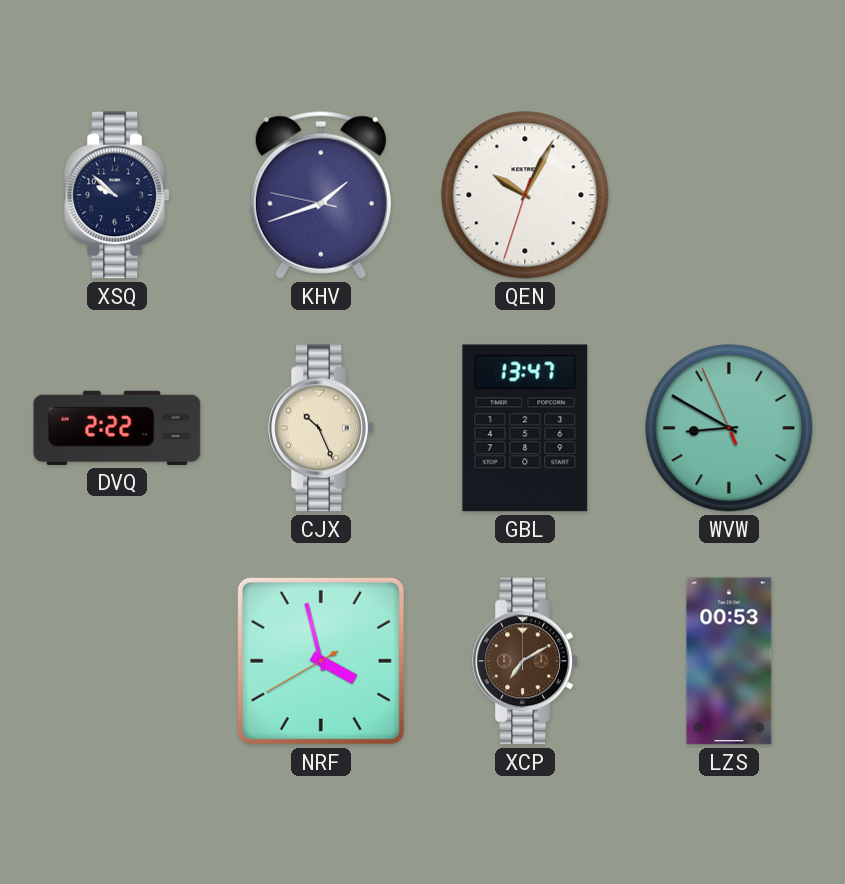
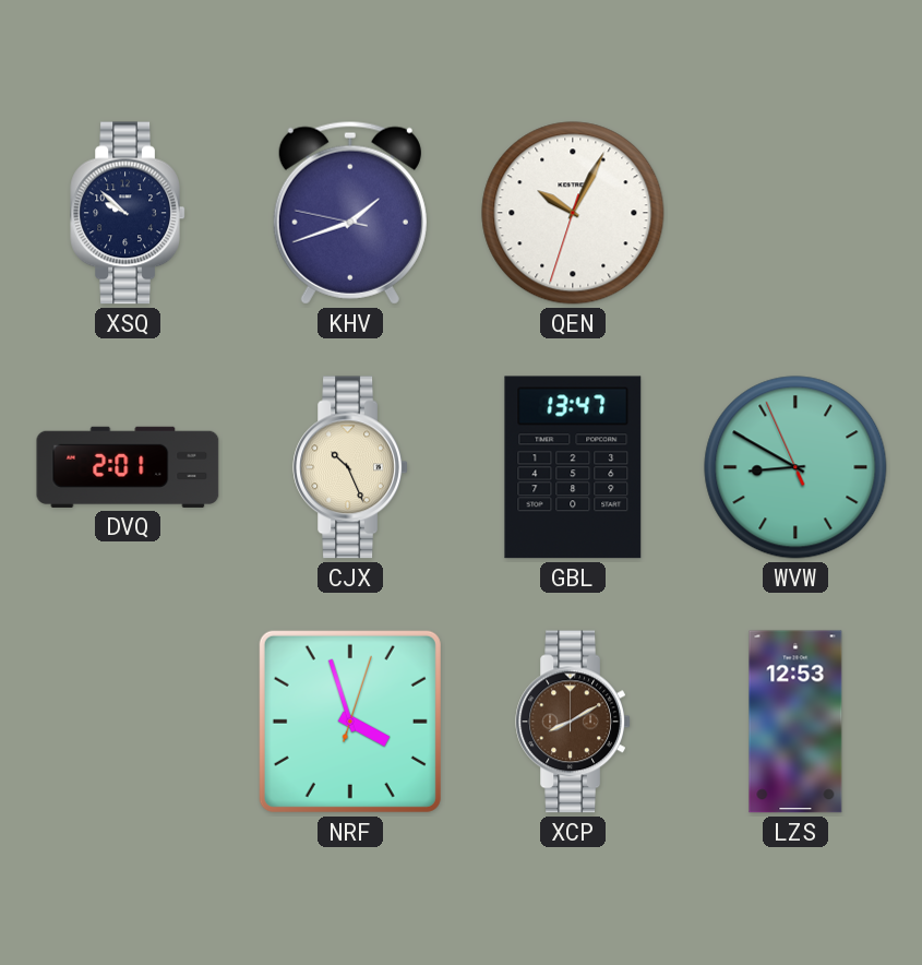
DVQ: 2:22 -> 2:01 (128, 467)
NRF: 3:57:40 -> 3:57:03 (350, 722)
XCP: 7:10 -> 8:10 (573, 722)
LZS: 00:53 -> 12:53 (795, 722)
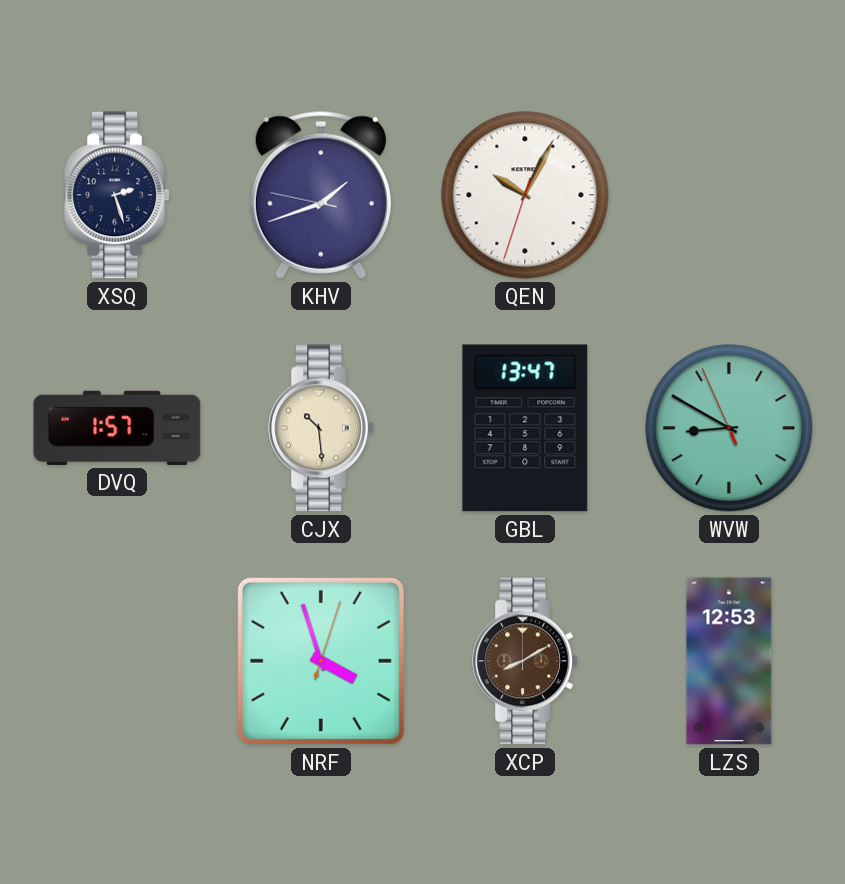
XSQ: 9:52 -> 2:27 (117, 195)
DVQ: 2:01 -> 1:57 (117, 428)
CJX: 10:26 -> 10:29 (321, 428)
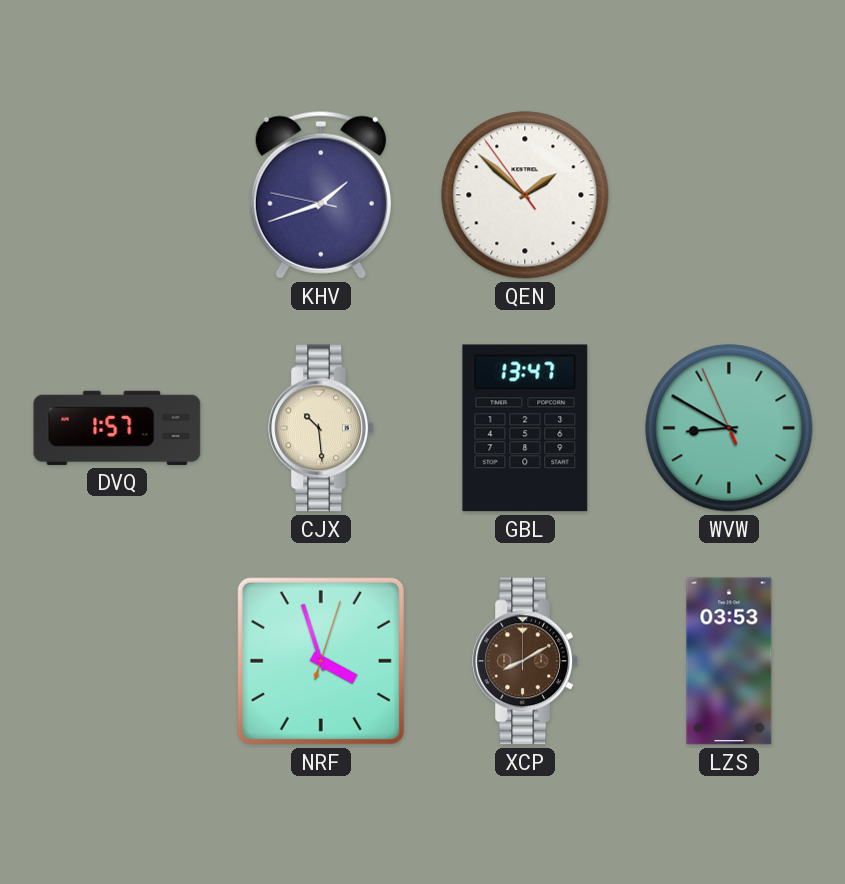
XSQ: 2:27 -> none (117, 195)
QEN: 10:04 -> 1:51 (525, 195)
LZS: 12:53 -> 03:53 (729, 661)
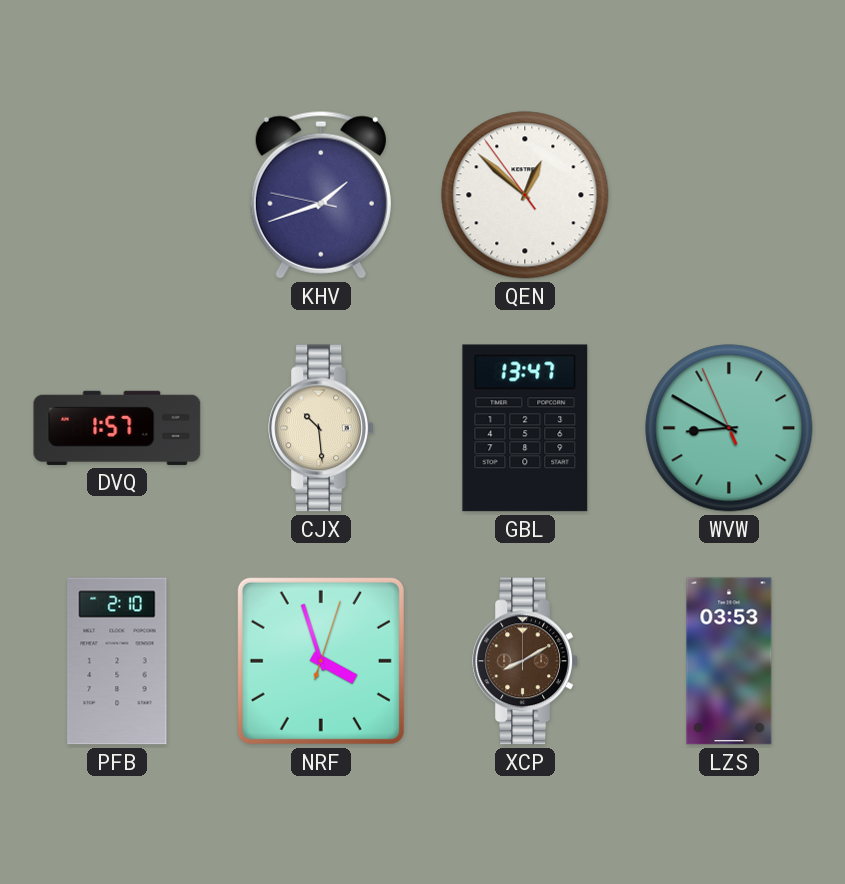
QEN: 1:51 -> 12:51 (525, 195)
PFB: none -> 2:10 (117, 661)
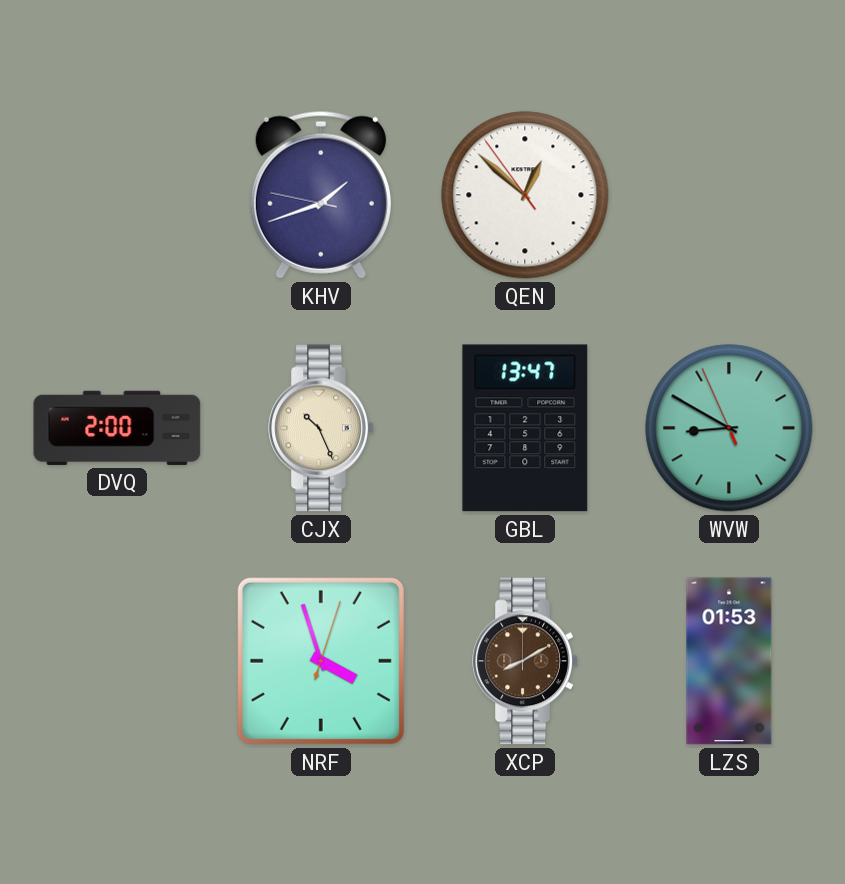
DVQ: 1:57 -> 2:00 (117, 428)
CJX: 10:29 -> 10:26 (321, 428)
PFB: 2:10 -> none (117, 661)
LZS: 03:53 -> 01:53 (729, 661)
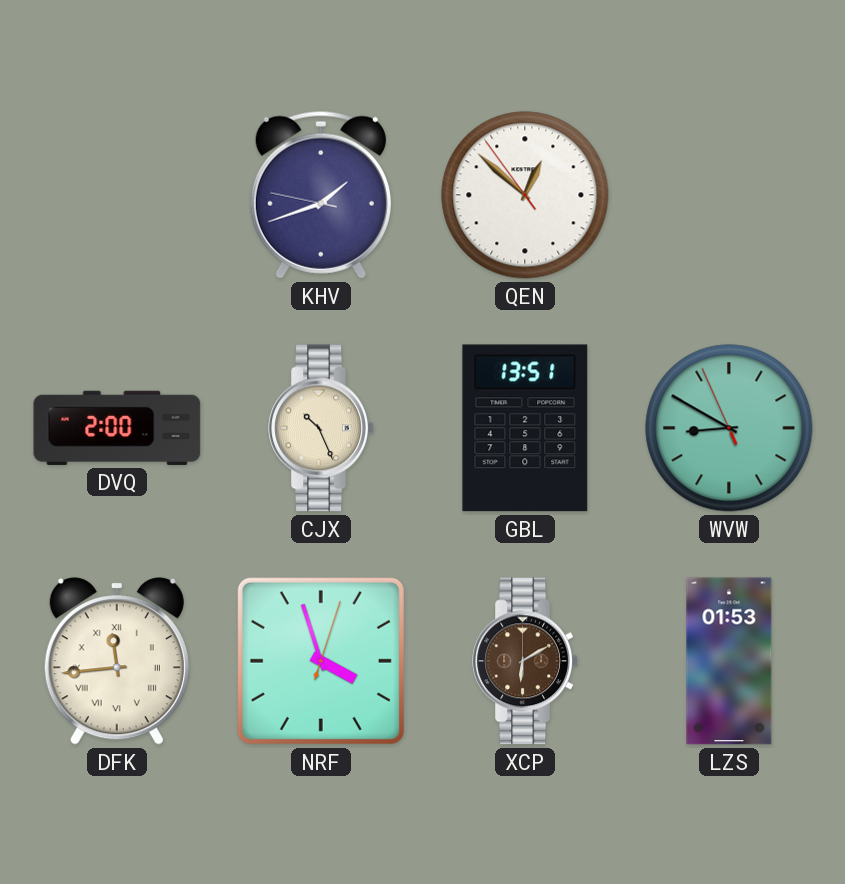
GBL: 13:47 -> 13:51 (525, 428)
DFK: none -> 11:44 (117, 661)
XCP: 8:10 -> 6:10 (525, 661)
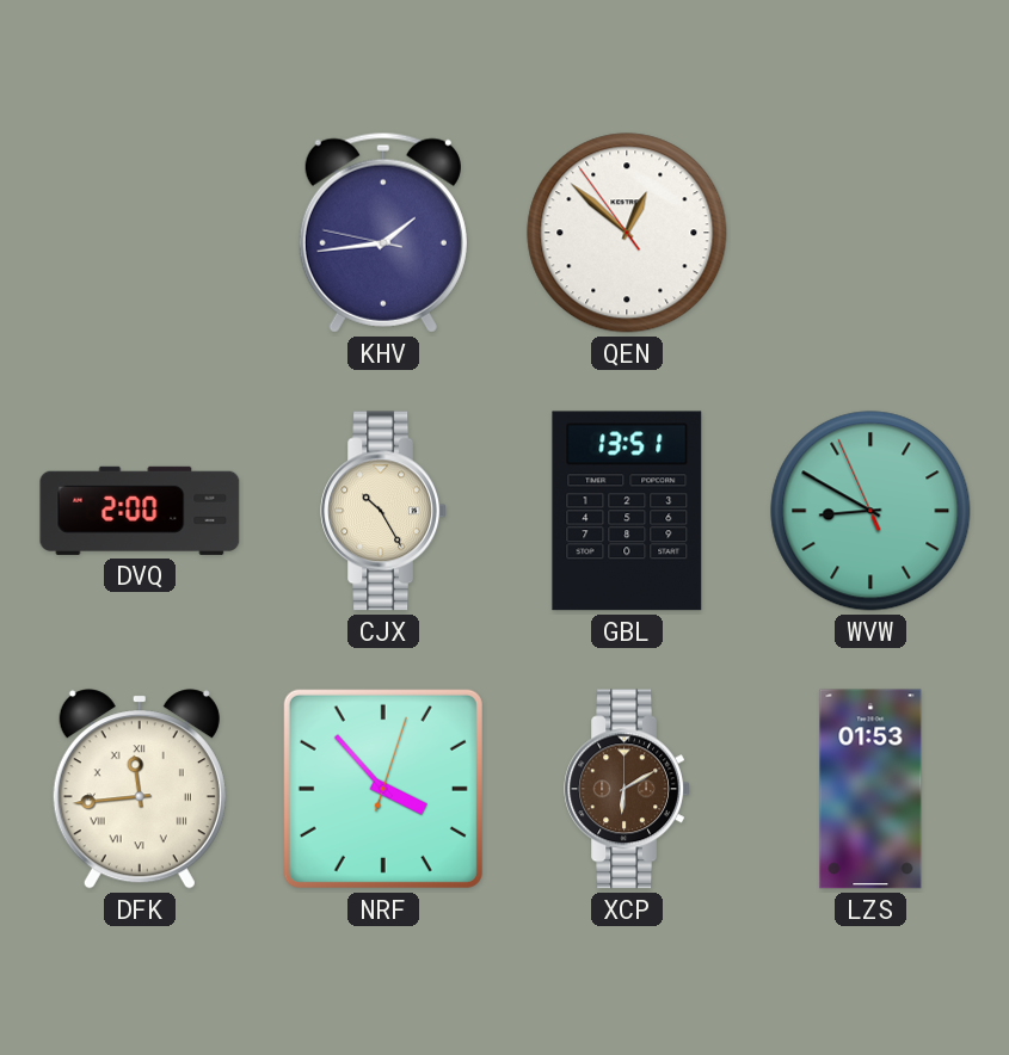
KHV: 1:41 -> 1:43 (383, 233)
CJX: 10:26 -> 10:25 (383, 511)
NRF: 3:57 -> 3:53 (383, 789)
